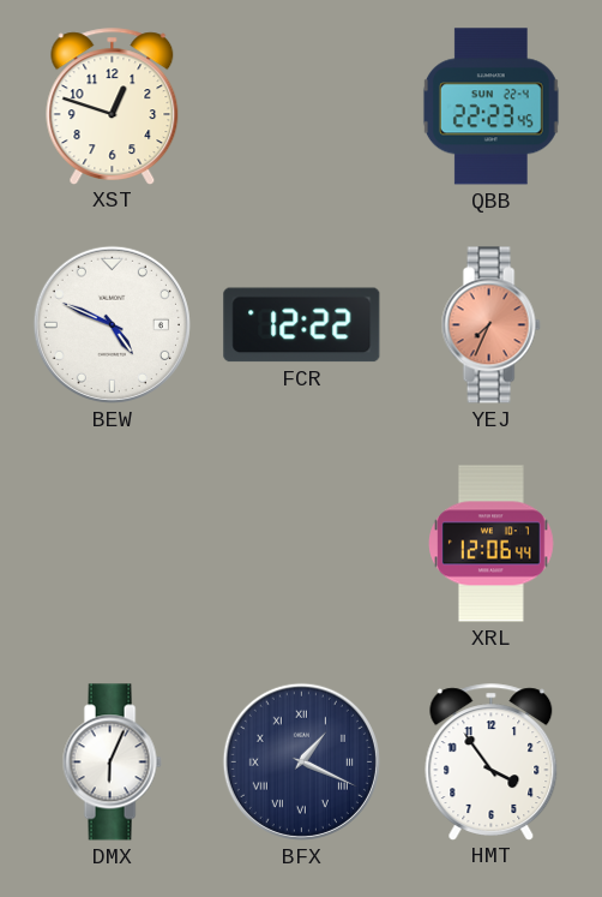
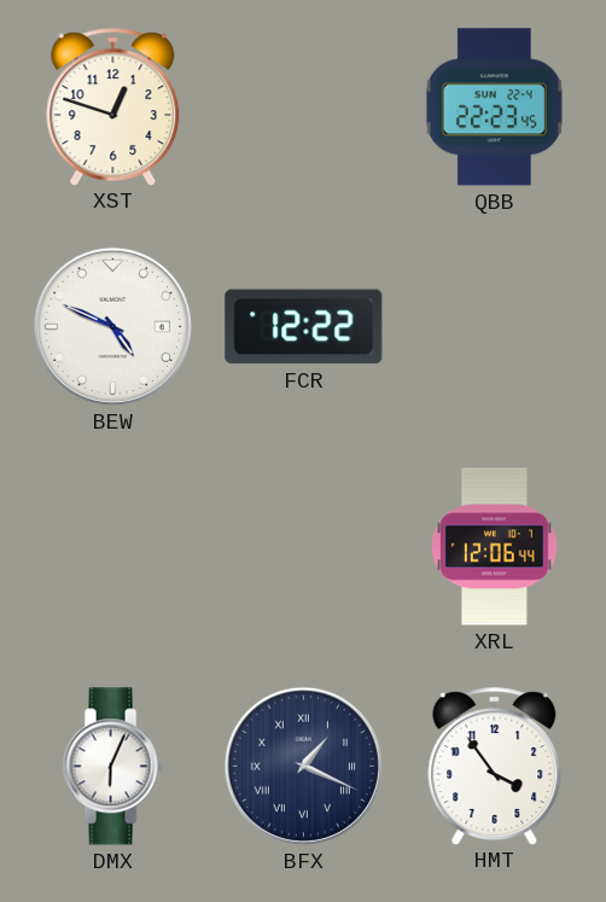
YEJ: 7:34 -> none (490, 325)
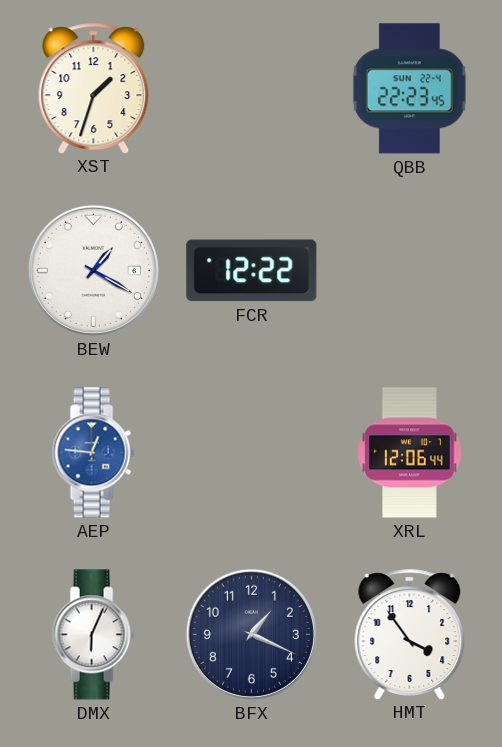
XST: 12:48 -> 1:33 (94, 88)
BEW: 4:49 -> 1:20 (93, 270)
AEP: none -> 12:46 (93, 453)
BFX numerals: Roman -> Arabic (251, 634)
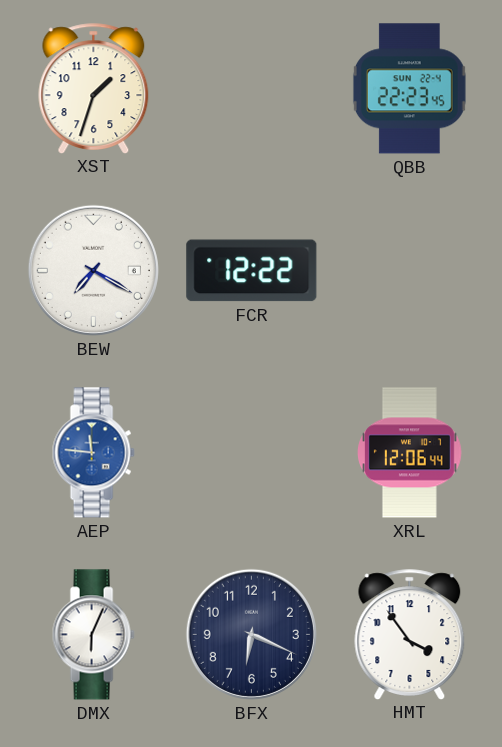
BEW: 1:20 -> 7:20 (93, 270)
AEP: 12:46 -> 11:46 (93, 453)
BFX: 1:19 -> 6:19 (251, 634)
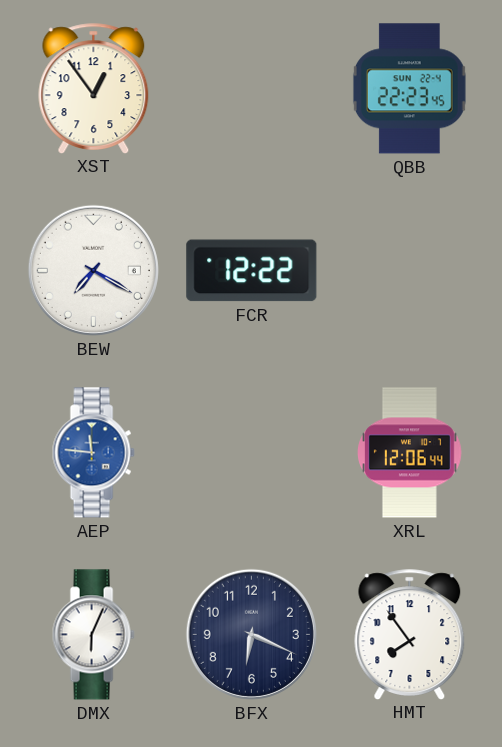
XST: 1:33 -> 12:54 (94, 88)
HMT: 3:54 -> 7:54 (410, 634)
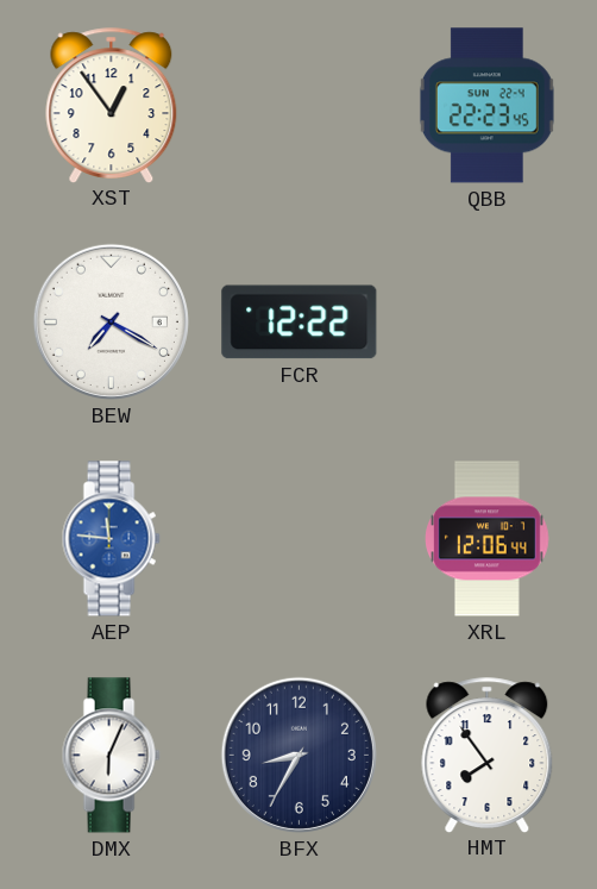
BFX: 6:19 -> 8:35 (298, 755)
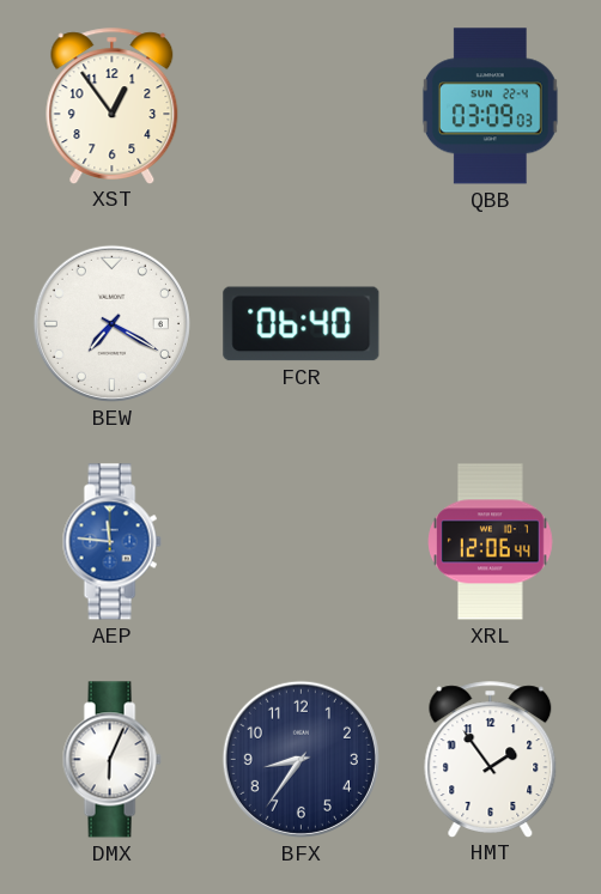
QBB: 22:23 -> 03:09 (490, 107)
FCR: 12:22 -> 06:40 (302, 324)
BFX: 8:35 -> 8:36 (300, 759)
HMT: 7:54 -> 1:54 (491, 759)
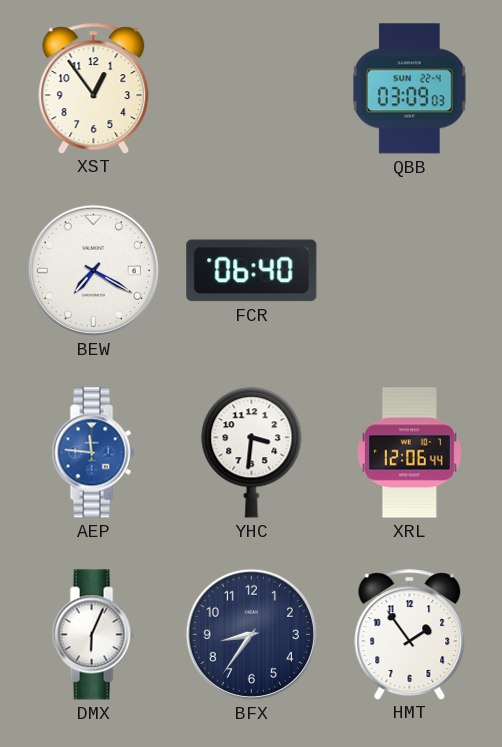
YHC: none -> 3:31 (252, 453)
